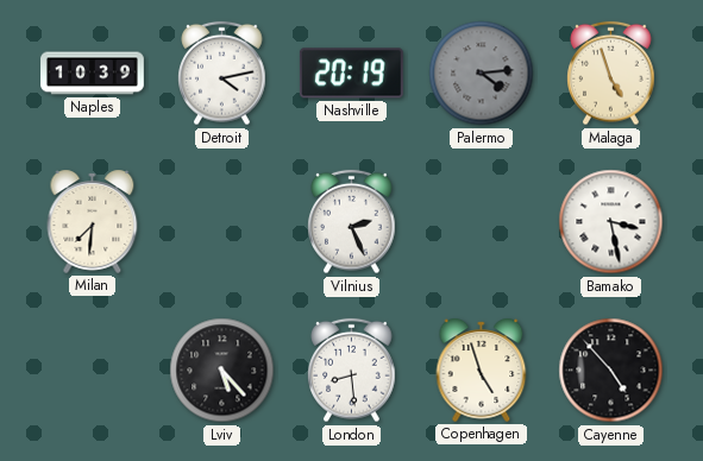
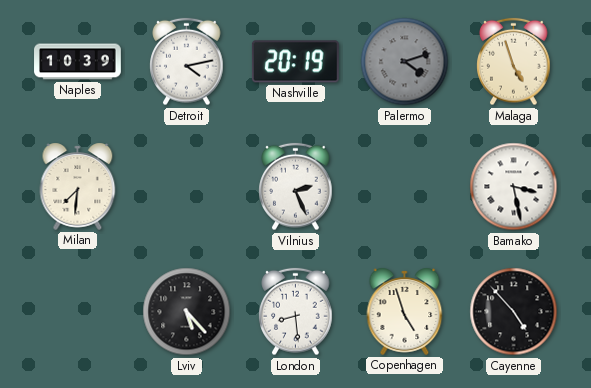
Palermo: 4:14 -> 4:12 (405, 62)
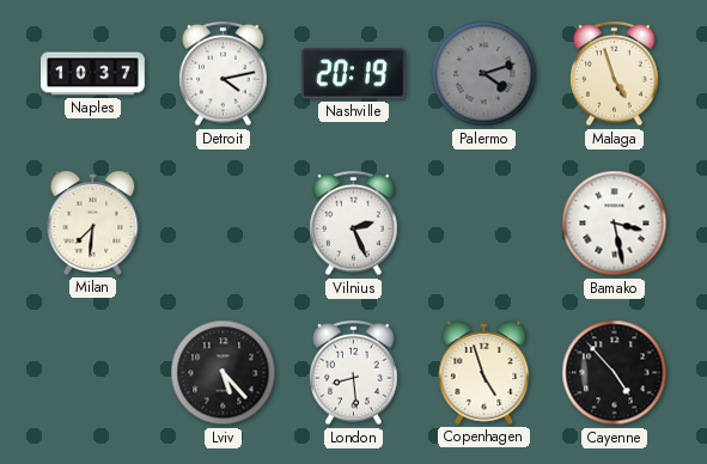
Naples: 10:39 -> 10:37 (93, 74)
